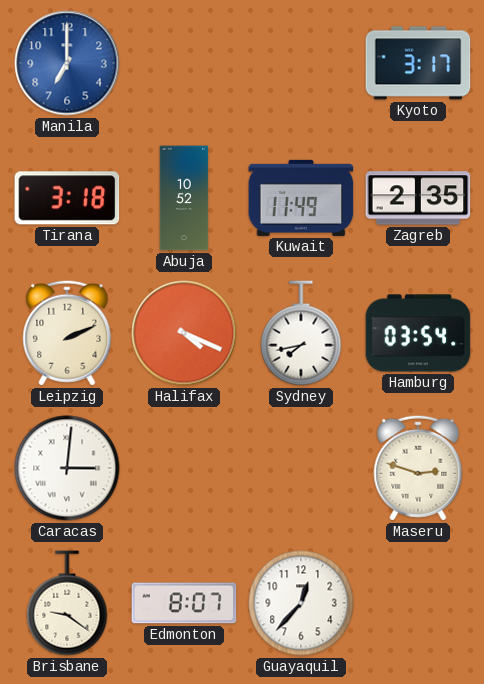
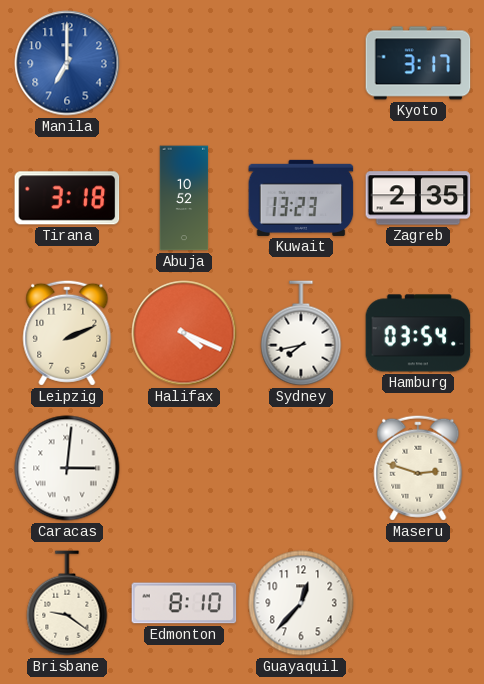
Kuwait: 11:49 -> 13:23 (301, 198)
Edmonton: 8:07 -> 8:10 (184, 603)
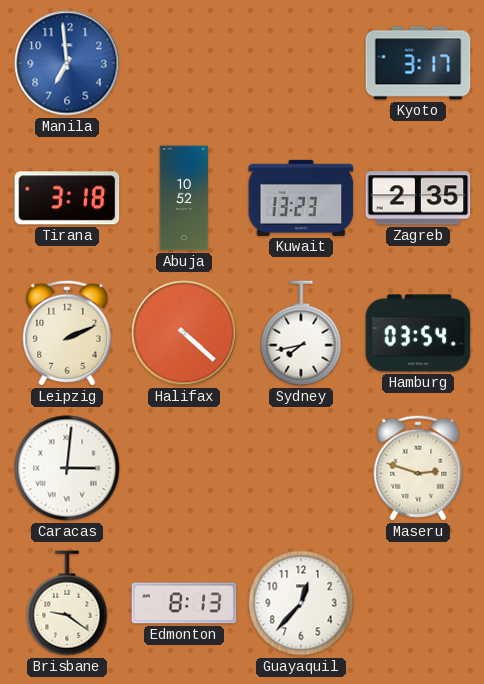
Manila: 7:00 -> 6:59 (67, 63)
Halifax: 4:19 -> 4:22 (184, 333)
Edmonton: 8:10 -> 8:13 (184, 603)
